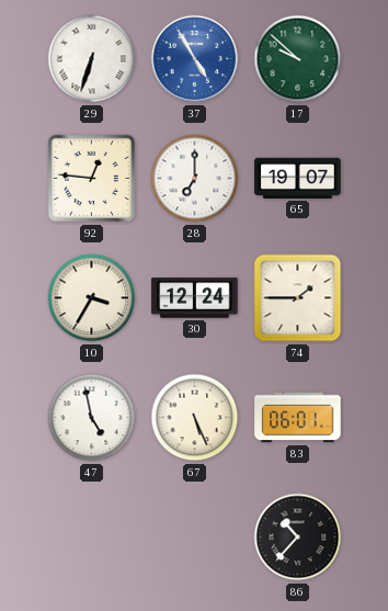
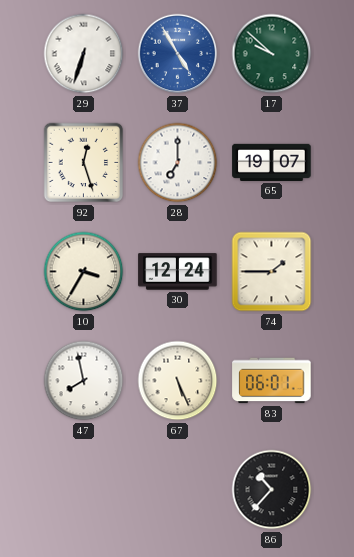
92: 12:46 -> 12:27 (84, 163)
47: 4:58 -> 7:58 (84, 381)
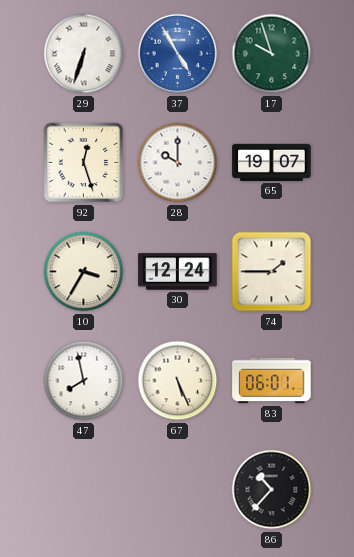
17: 9:52 -> 9:57 (272, 54)
28: 7:00 -> 10:00 (178, 163)
